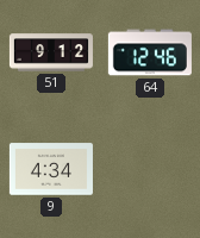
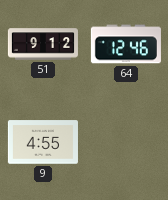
9: 4:34 -> 4:55 (43, 142)
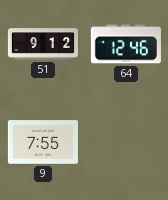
9: 4:55 -> 7:55 (43, 142)
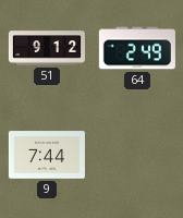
64: 12:46 -> 2:49 (137, 48)
9: 7:55 -> 7:44 (47, 155)
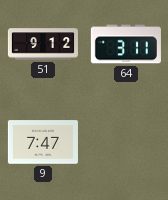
64: 2:49 -> 3:11 (126, 44)
9: 7:44 -> 7:47 (43, 142)
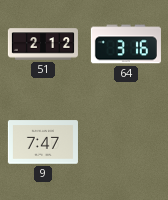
51: 9:12 -> 2:12 (43, 44)
64: 3:11 -> 3:16 (126, 44)
